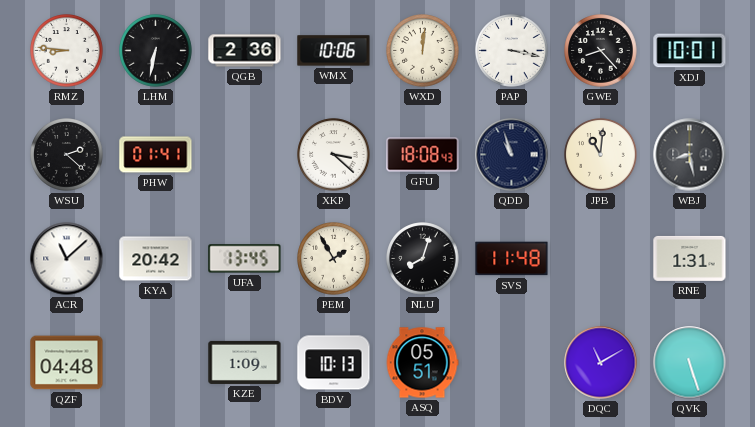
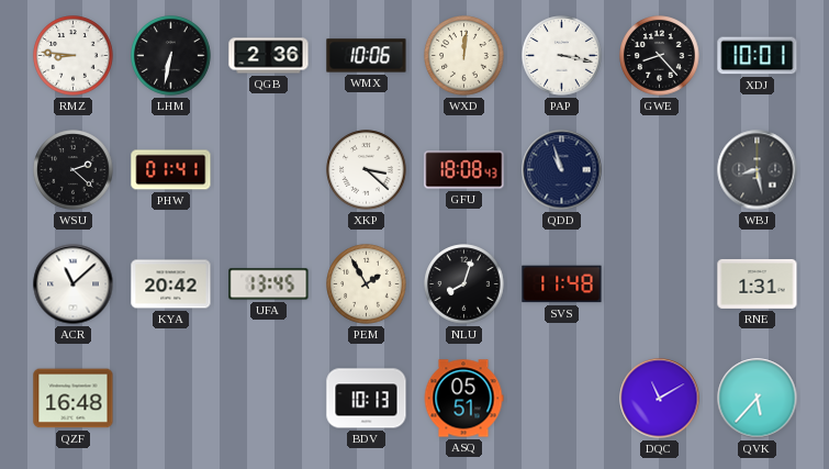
JPB: 11:01 -> none (601, 155)
QZF: 04:48 -> 16:48 (74, 399)
KZE: 1:09 -> none (245, 362)
QVK: 5:27 -> 5:37 (758, 399)
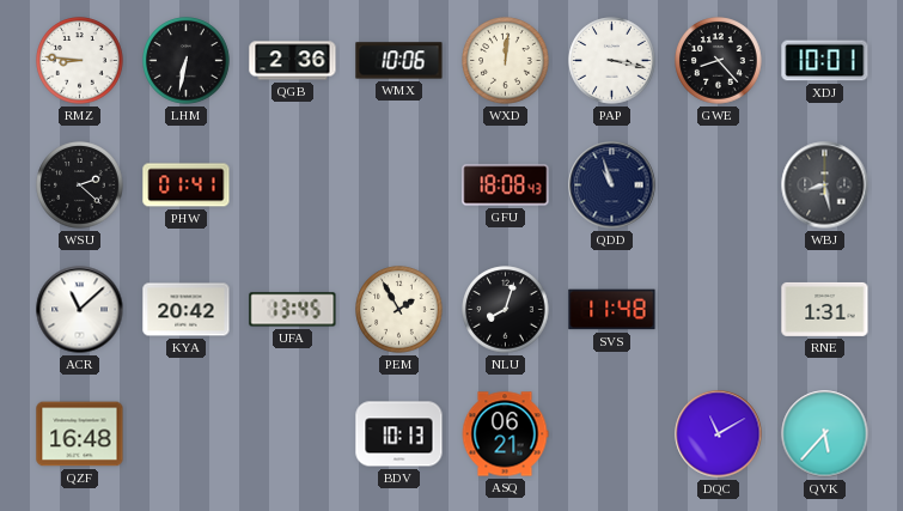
XKP: 3:22 -> none (367, 170)
ASQ: 05:51 -> 06:21 (505, 434)
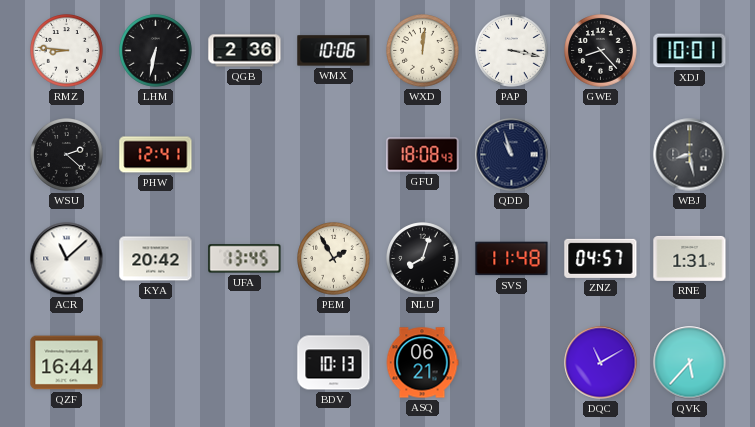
PHW: 01:41 -> 12:41 (156, 155)
ZNZ: none -> 04:57 (601, 258)
QZF: 16:48 -> 16:44 (67, 363)
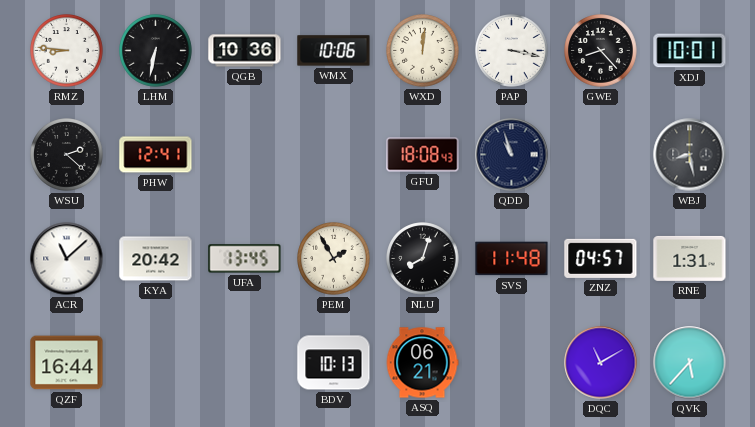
QGB: 2:36 -> 10:36 (245, 51)
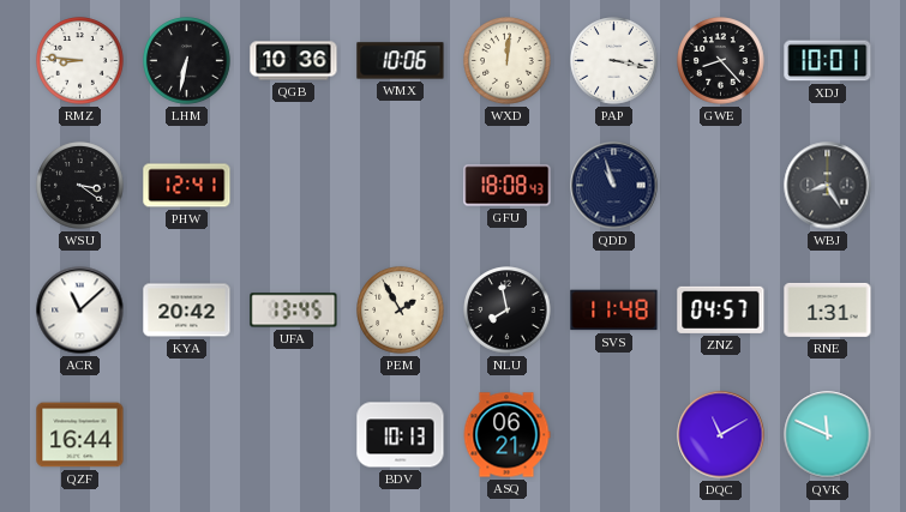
WSU: 2:22 -> 3:21 (80, 186)
WBJ: 8:28 -> 8:25 (828, 186)
NLU: 8:03 -> 7:58 (508, 311)
QVK: 5:37 -> 11:49 (828, 435)
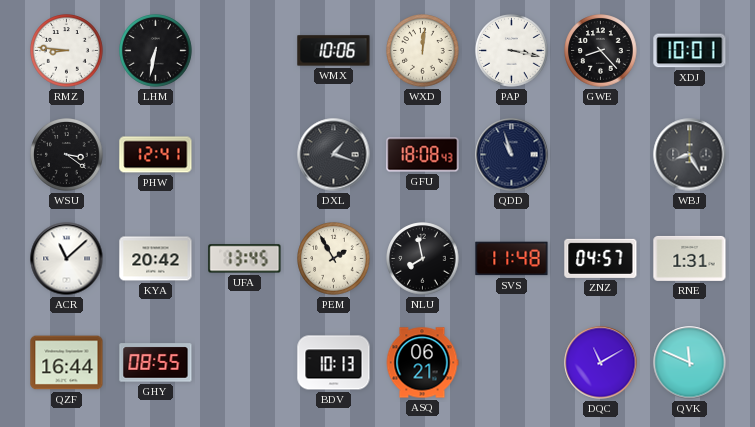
QGB: 10:36 -> none (294, 61)
DXL: none -> 1:18 (334, 155)
GHY: none -> 08:55 (156, 363)
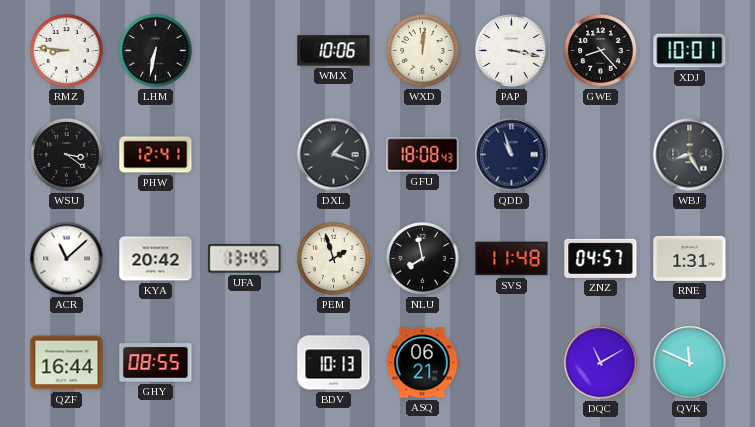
PEM: 1:55 -> 1:57 (334, 259)
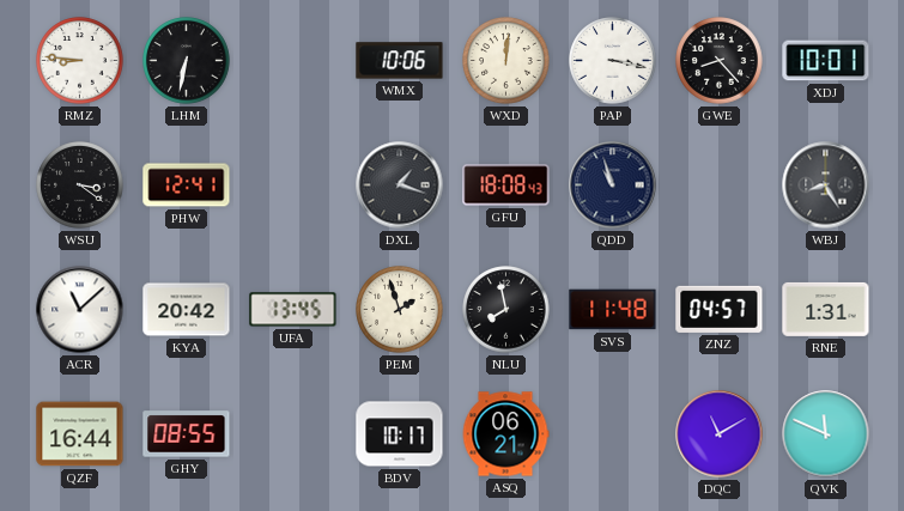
BDV: 10:13 -> 10:17 (400, 434)
